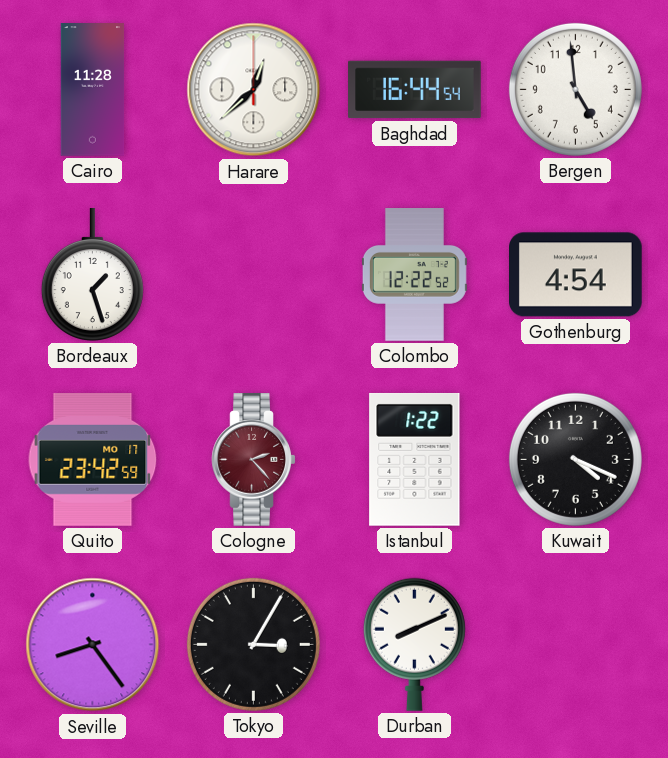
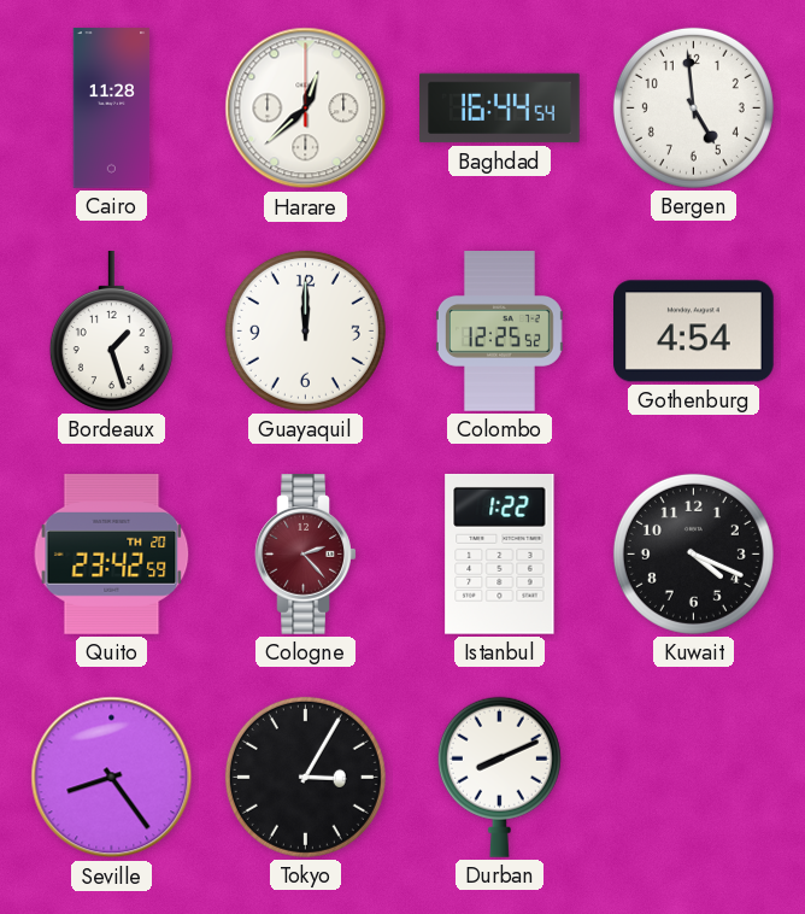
Guayaquil: none -> 12:00 (305, 330)
Colombo: 12:22 -> 12:25 (499, 332)
Quito date: MO 17 -> TH 20 (112, 555)
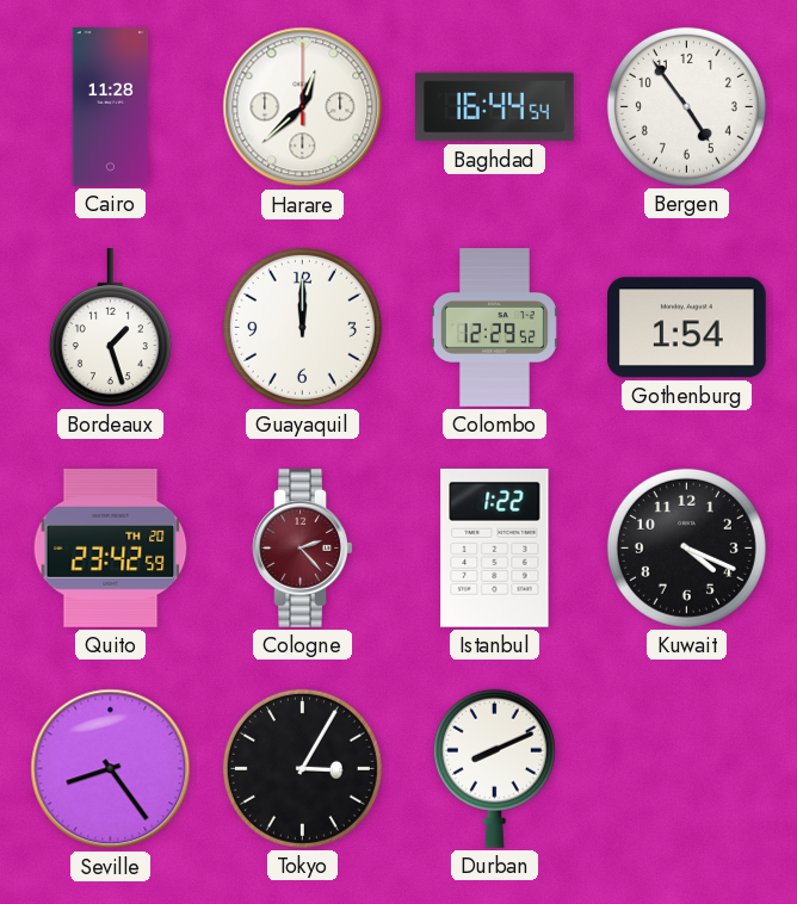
Bergen: 4:59 -> 4:54 (686, 106)
Colombo: 12:25 -> 12:29 (494, 328)
Gothenburg: 4:54 -> 1:54 (687, 328)
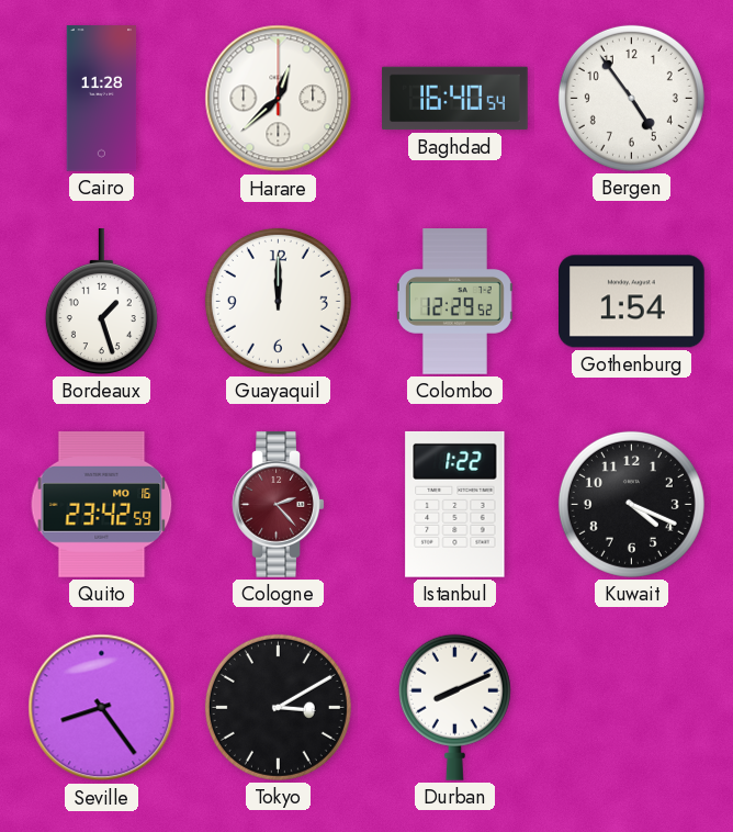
Baghdad: 16:44 -> 16:40 (455, 99)
Quito date: TH 20 -> MO 16 (102, 505)
Tokyo: 3:05 -> 3:10 (278, 707)
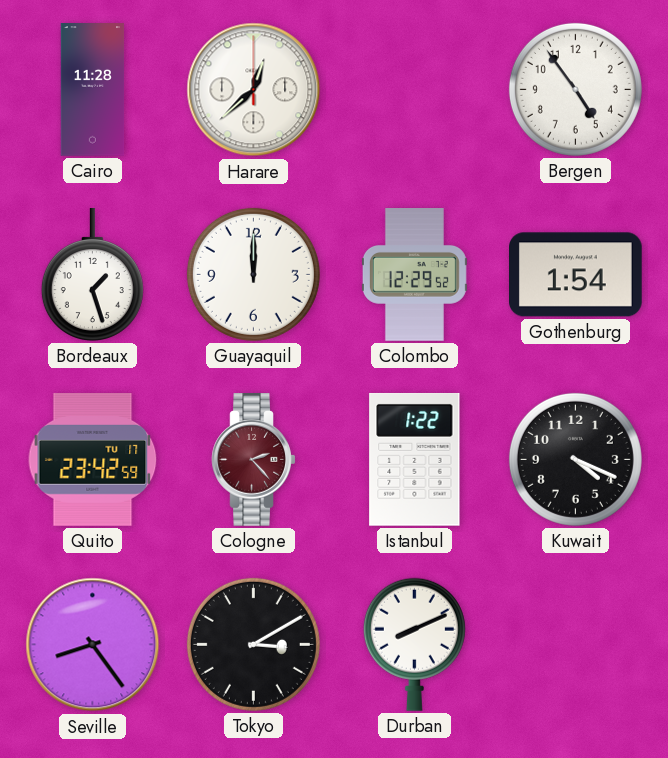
Baghdad: 16:40 -> none (455, 99)
Quito date: MO 16 -> TU 17 (93, 460)
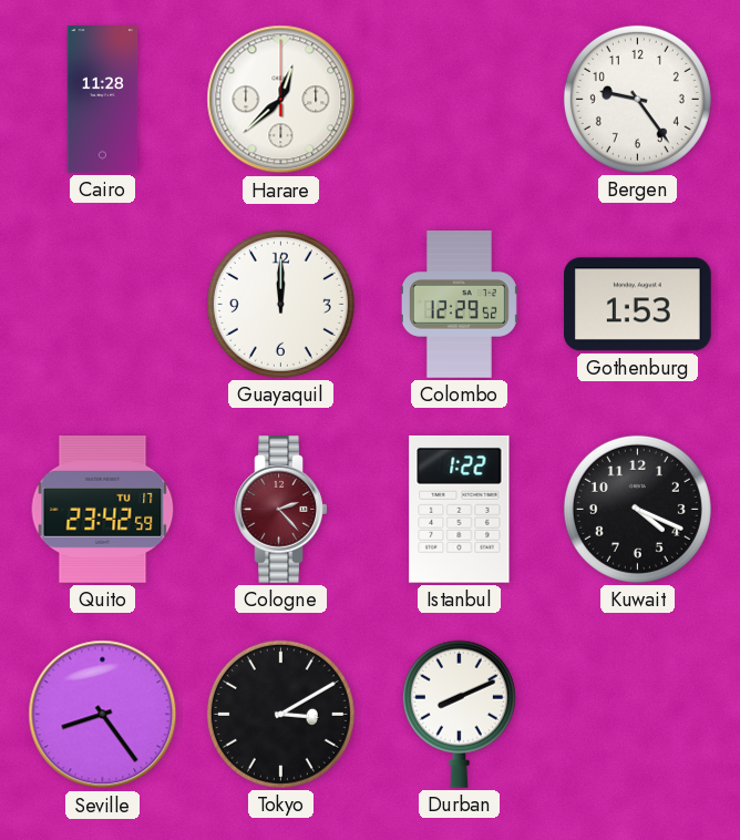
Bergen: 4:54 -> 9:24 (637, 99)
Bordeaux: 1:27 -> none (92, 275)
Gothenburg: 1:54 -> 1:53 (638, 305)
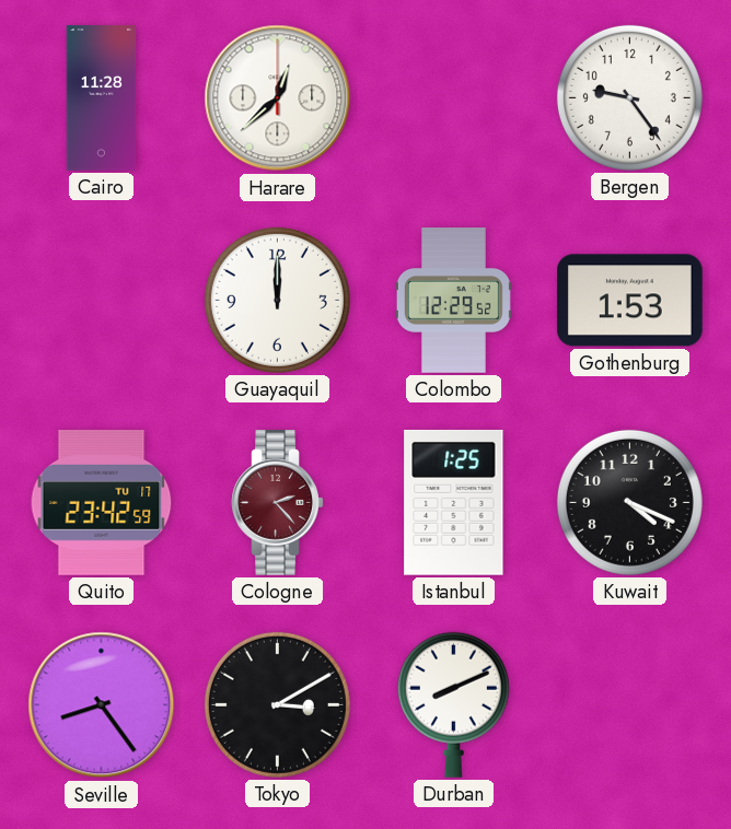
Istanbul: 1:22 -> 1:25 (454, 502)
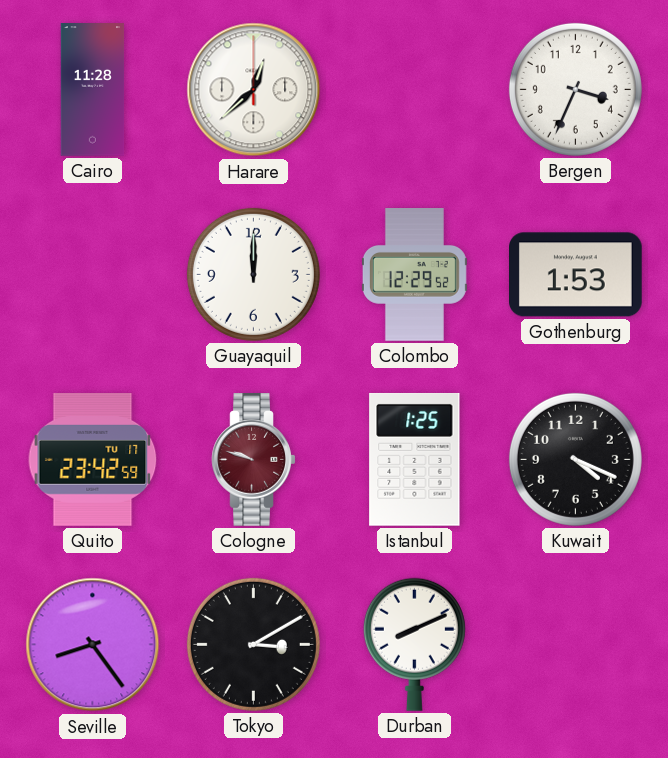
Bergen: 9:24 -> 3:34 (575, 89)
Cologne: 2:23 -> 9:48 (254, 460)
